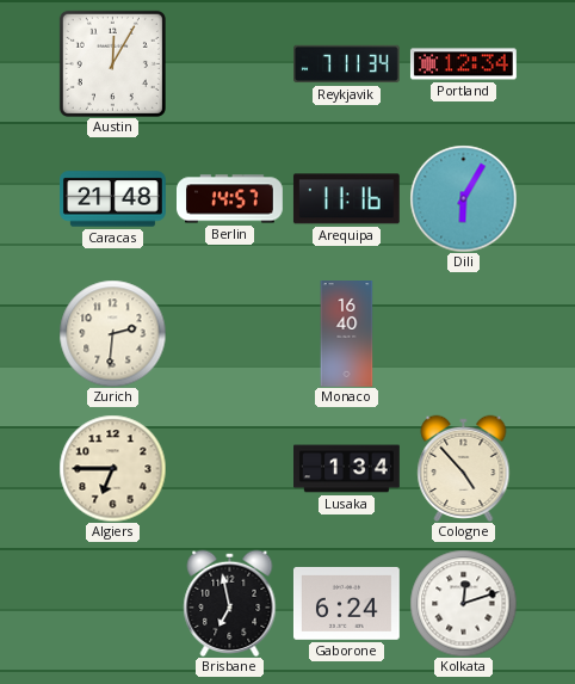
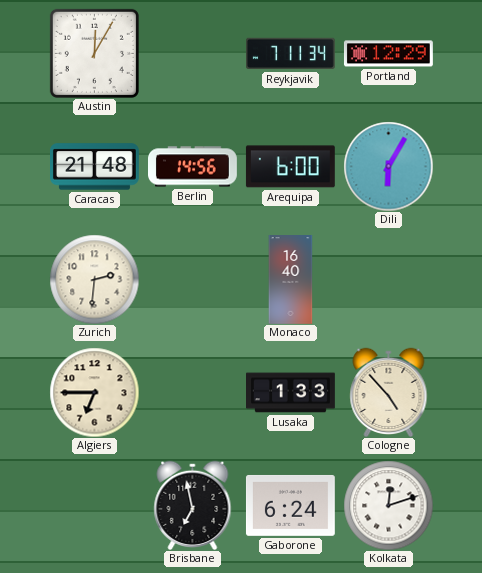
Portland: 12:34 -> 12:29 (388, 54)
Berlin: 14:57 -> 14:56 (193, 167)
Arequipa: 11:16 -> 6:00 (290, 167)
Lusaka: 1:34 -> 1:33 (291, 393)
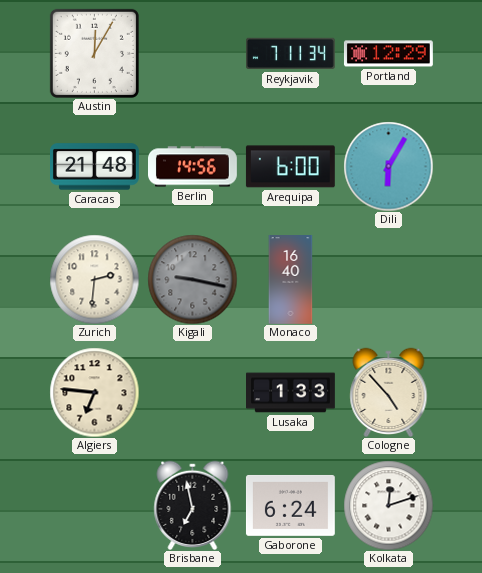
Kigali: none -> 9:17 (192, 279)
Algiers: 6:45 -> 6:46 (94, 392)
